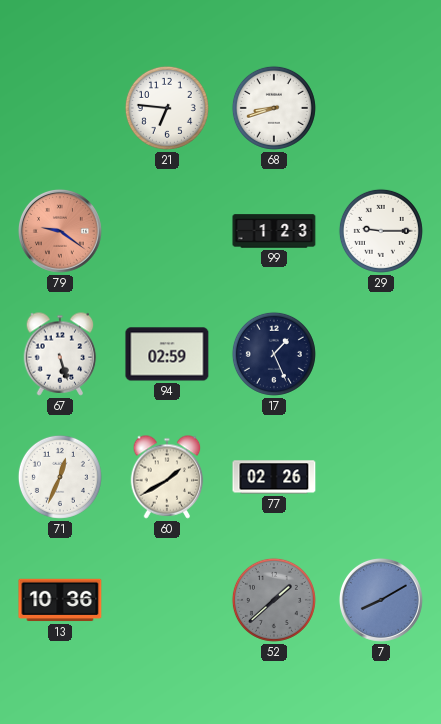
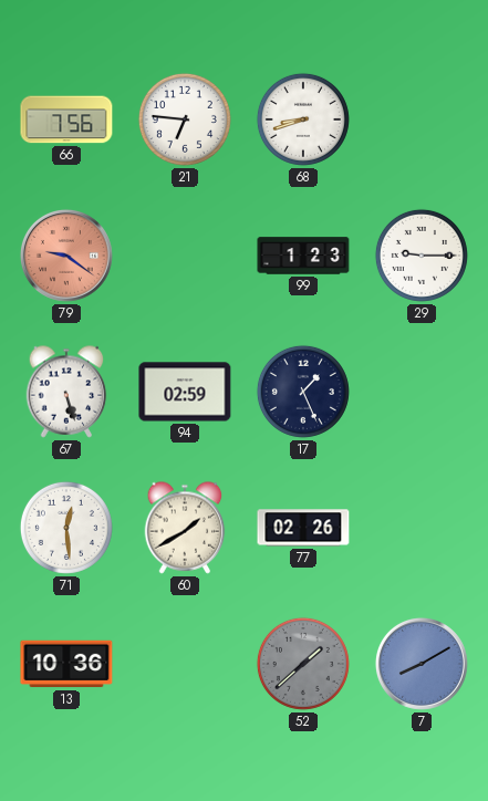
66: none -> 7:56 (66, 119)
71: 12:34 -> 12:29 (66, 528)
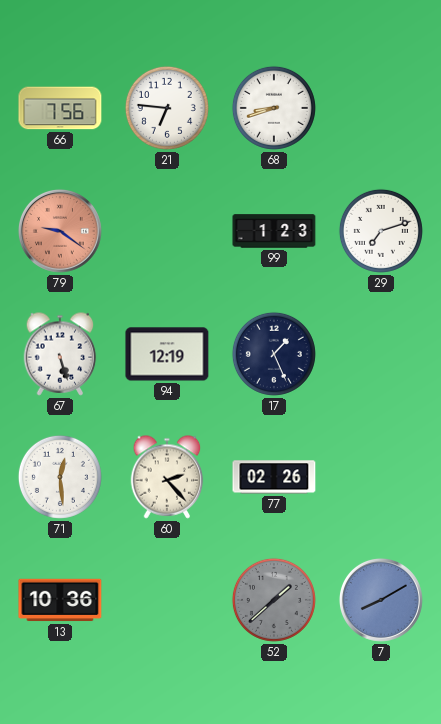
29: 9:15 -> 7:12 (381, 231)
94: 02:59 -> 12:19 (167, 354)
60: 1:40 -> 2:23 (167, 477)
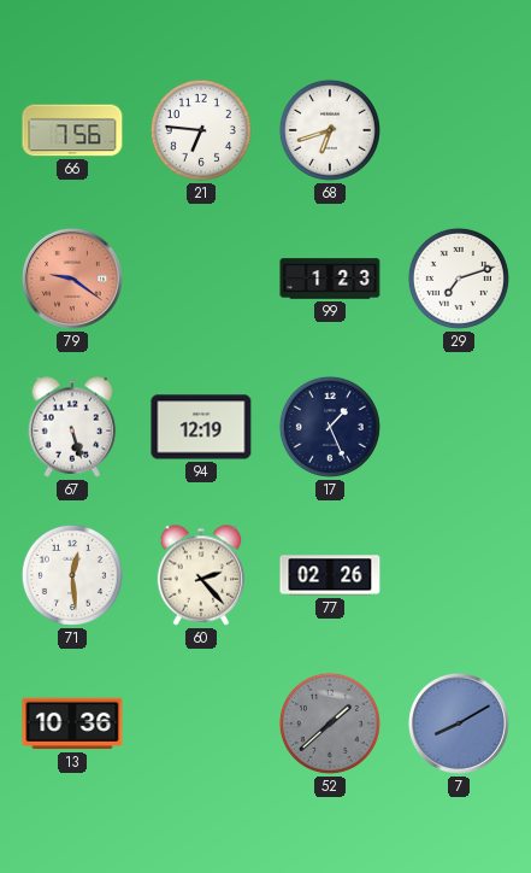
68: 8:42 -> 6:42 (330, 130)
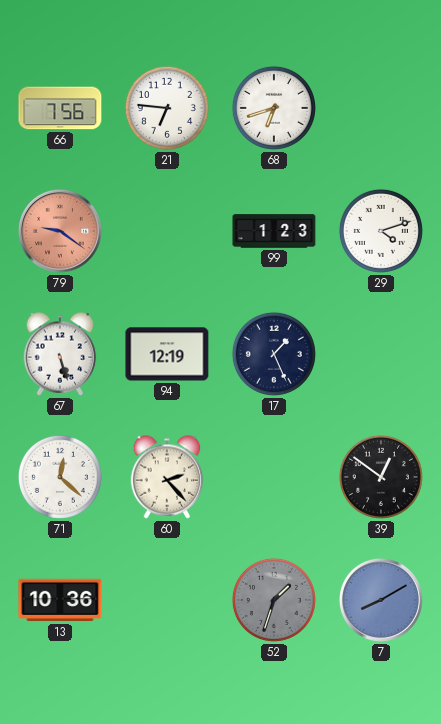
29: 7:12 -> 4:12 (381, 231)
71: 12:29 -> 12:22 (60, 477)
77: 02:26 -> none (330, 575)
39: none -> 12:51 (381, 477)
52: 1:38 -> 1:33 (274, 600)
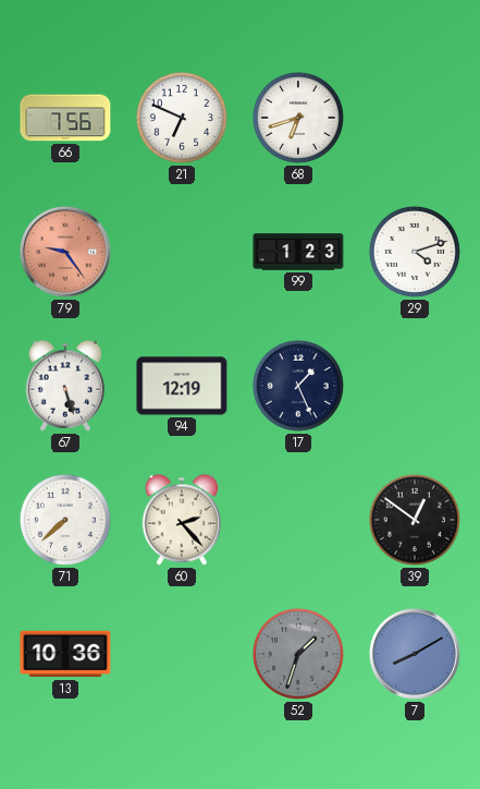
21: 6:46 -> 6:49 (182, 118)
79: 9:21 -> 9:24 (65, 252)
71: 12:22 -> 7:38 (65, 520)
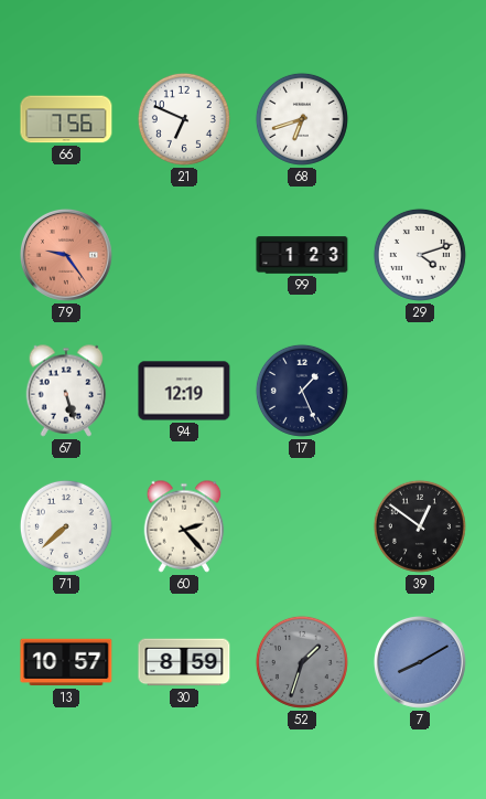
13: 10:36 -> 10:57 (66, 662)
30: none -> 8:59 (184, 662)
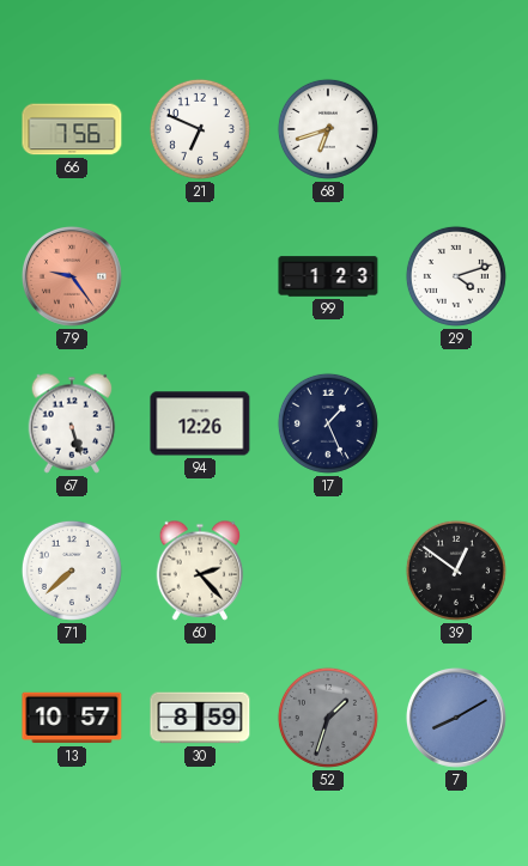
94: 12:19 -> 12:26 (200, 423)
